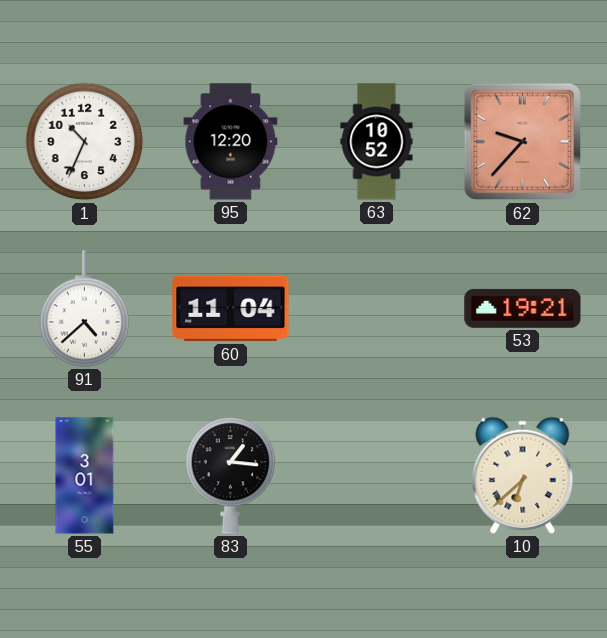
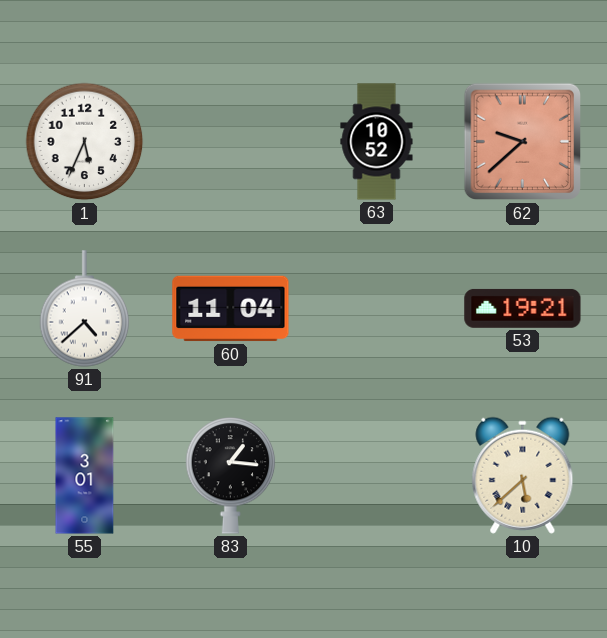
1: 10:34 -> 5:34 (85, 142)
95: 12:20 -> none (231, 142)
62: 9:37 -> 9:38 (523, 142)
10: 6:38 -> 5:38 (523, 475)
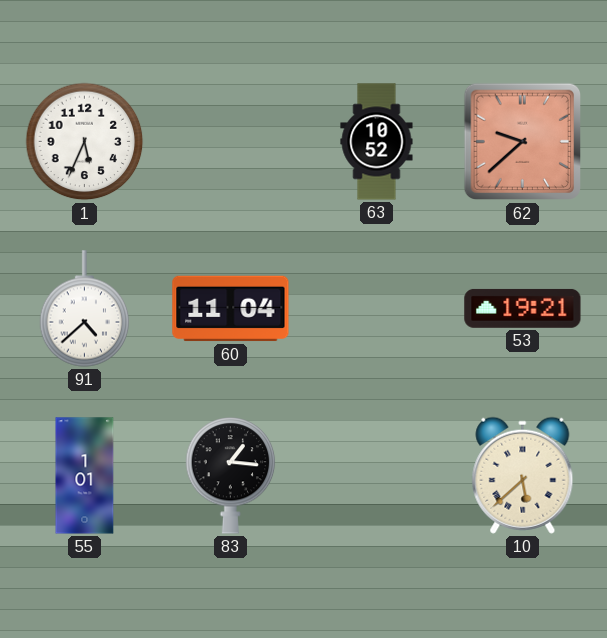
55: 3:01 -> 1:01 (85, 476)
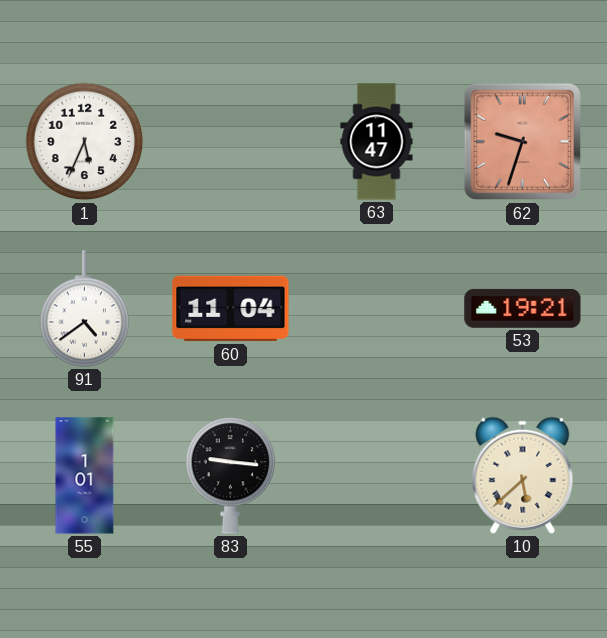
63: 10:52 -> 11:47 (377, 142)
62: 9:38 -> 9:33 (523, 142)
91: 4:38 -> 4:39 (85, 309)
83: 1:16 -> 9:16 (231, 476)
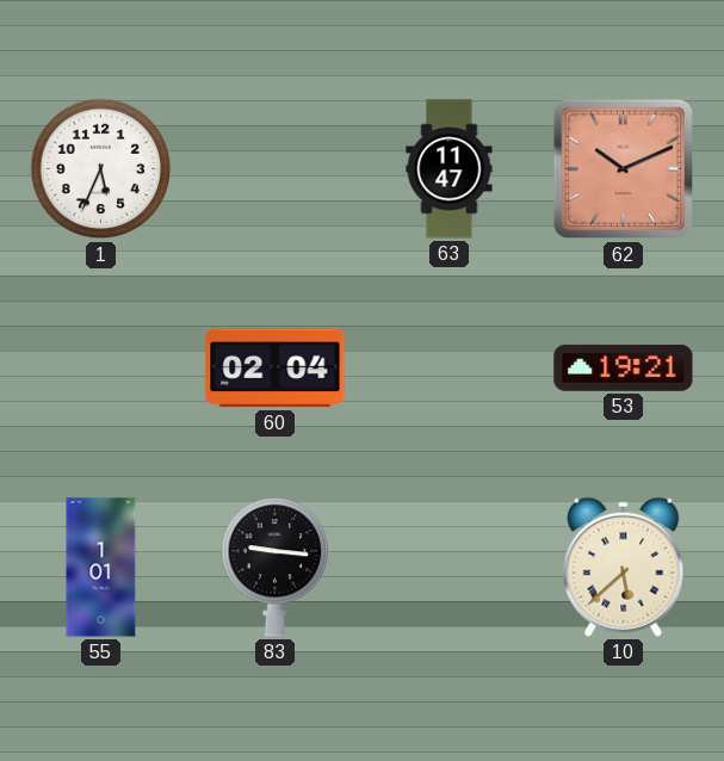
62: 9:33 -> 10:11 (624, 169)
91: 4:39 -> none (85, 309)
60: 11:04 -> 02:04 (276, 369)
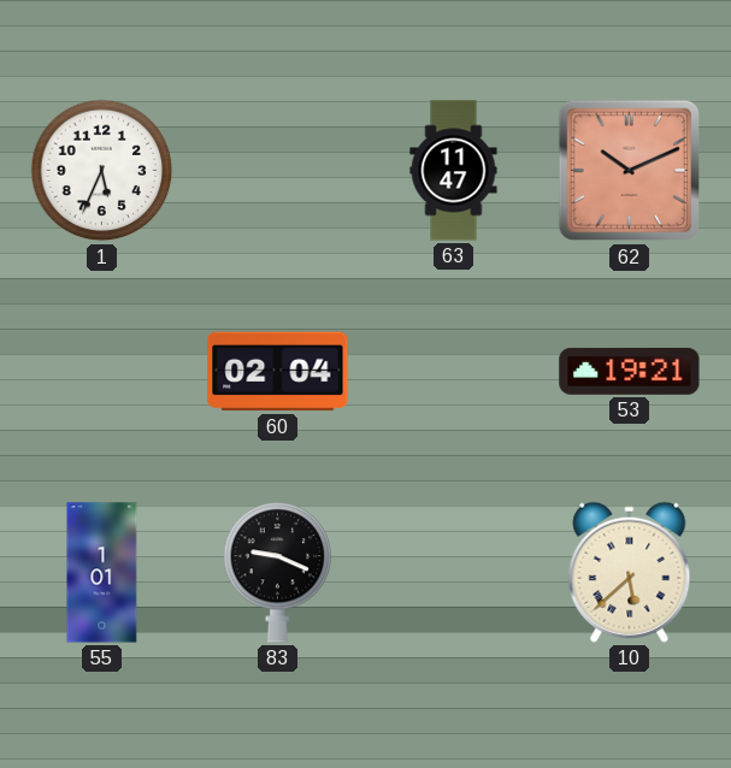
83: 9:16 -> 9:19 (278, 573)
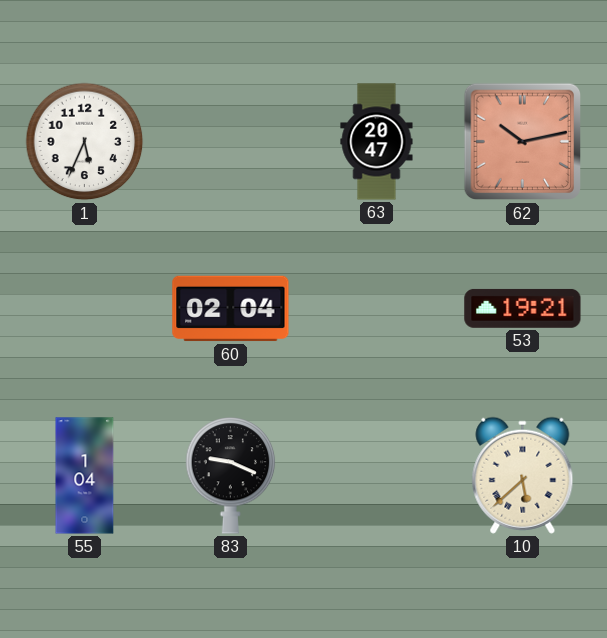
63: 11:47 -> 20:47 (377, 142)
62: 10:11 -> 10:13 (523, 142)
55: 1:01 -> 1:04 (85, 476)
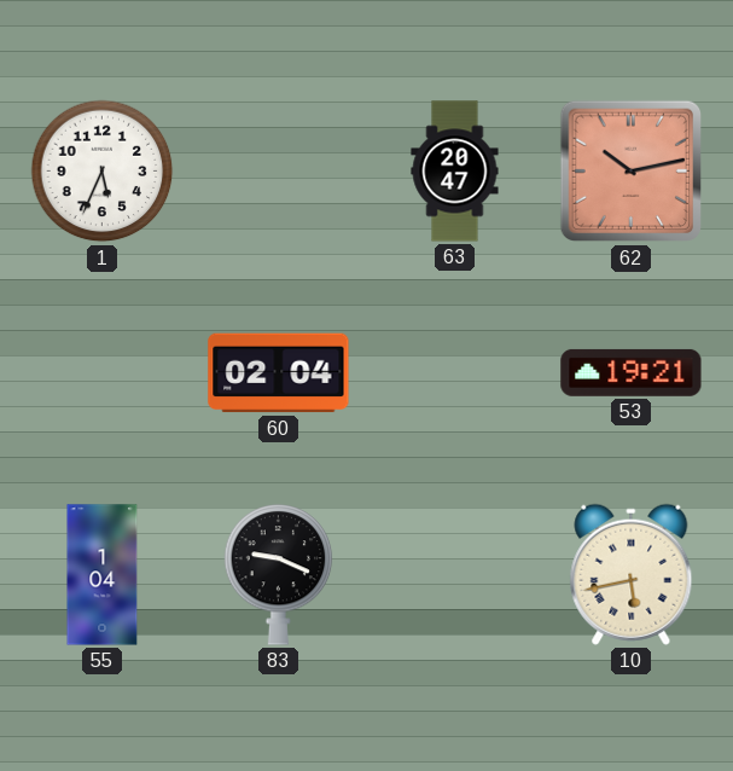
10: 5:38 -> 5:43 (632, 574)
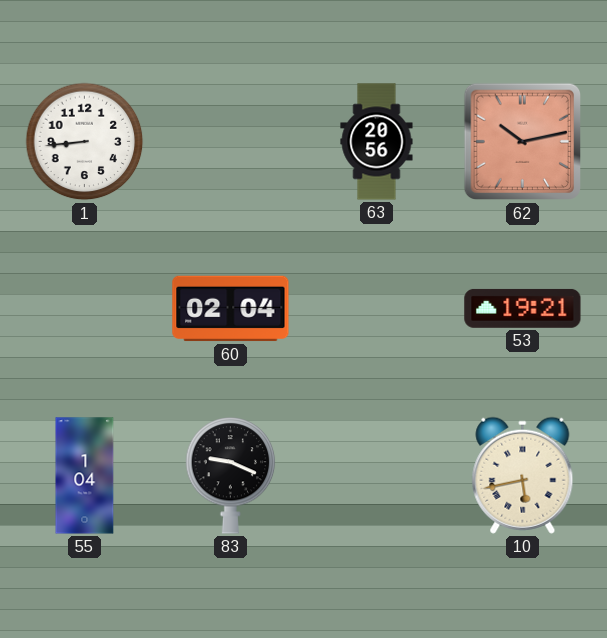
1: 5:34 -> 8:44 (85, 142)
63: 20:47 -> 20:56 (377, 142)
